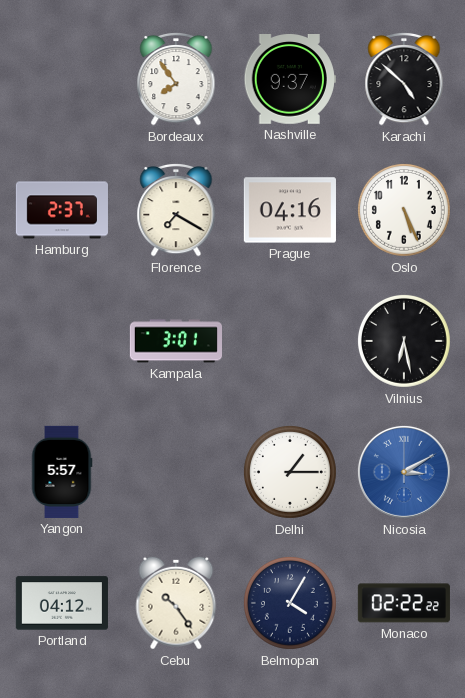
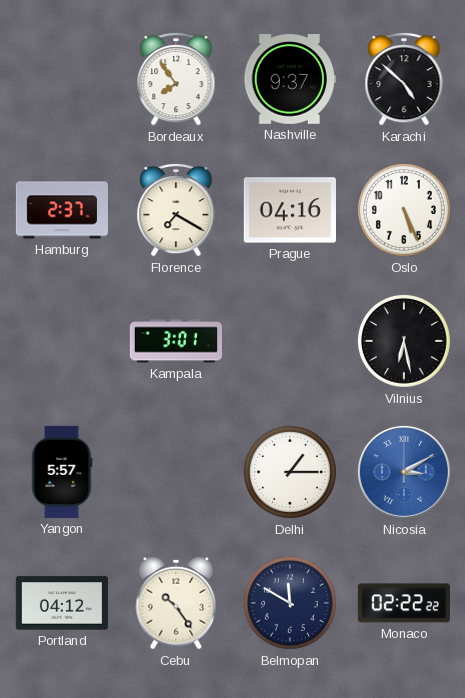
Belmopan: 4:05 -> 11:50 (290, 603)
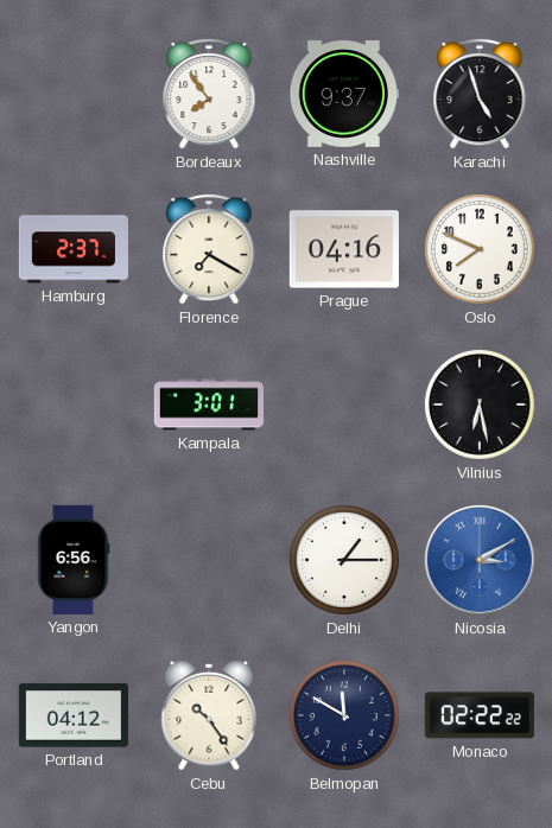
Karachi: 4:52 -> 4:57 (480, 94)
Oslo: 5:26 -> 7:49 (480, 249)
Yangon: 5:57 -> 6:56 (74, 560)
